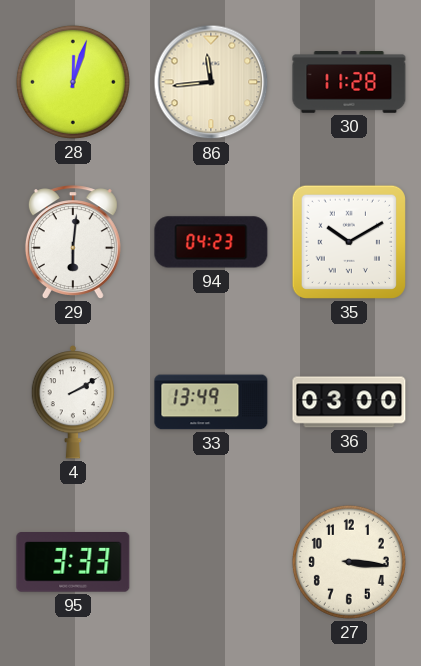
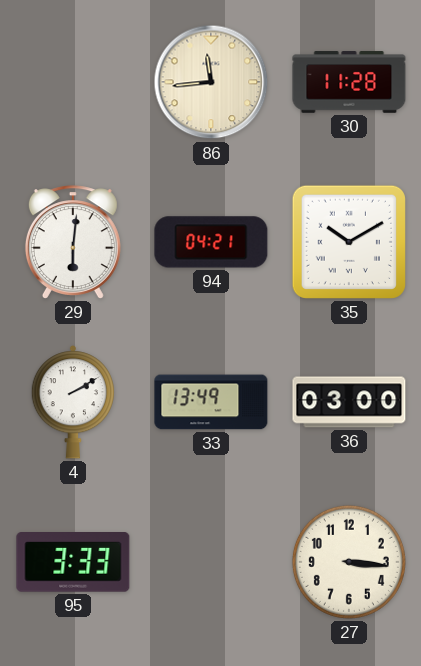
28: 12:03 -> none (73, 82)
94: 04:23 -> 04:21 (211, 242)
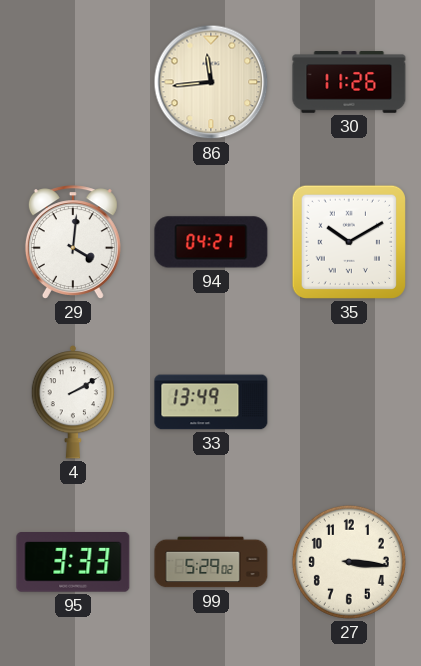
30: 11:28 -> 11:26 (349, 82)
29: 6:01 -> 4:01 (73, 242)
36: 03:00 -> none (349, 402)
99: none -> 5:29 (211, 562)
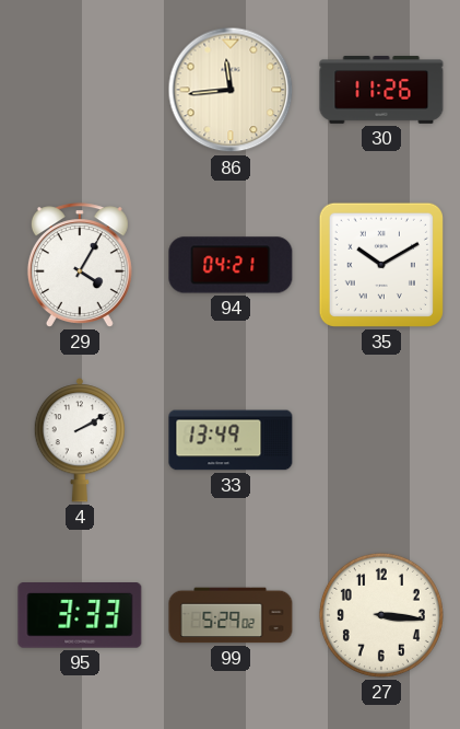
29: 4:01 -> 4:05 (80, 265)
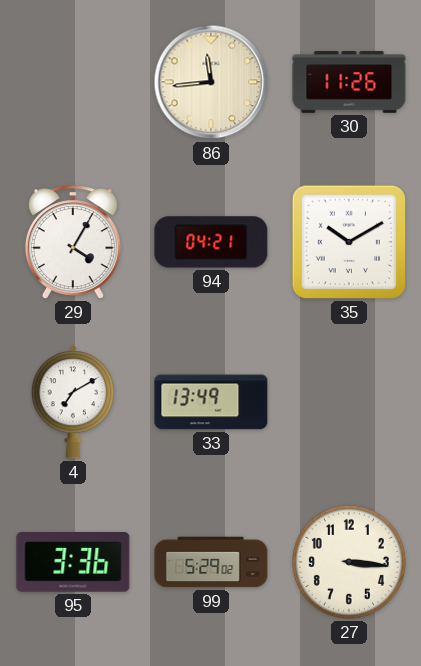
4: 2:10 -> 7:10 (72, 402)
95: 3:33 -> 3:36 (73, 563)
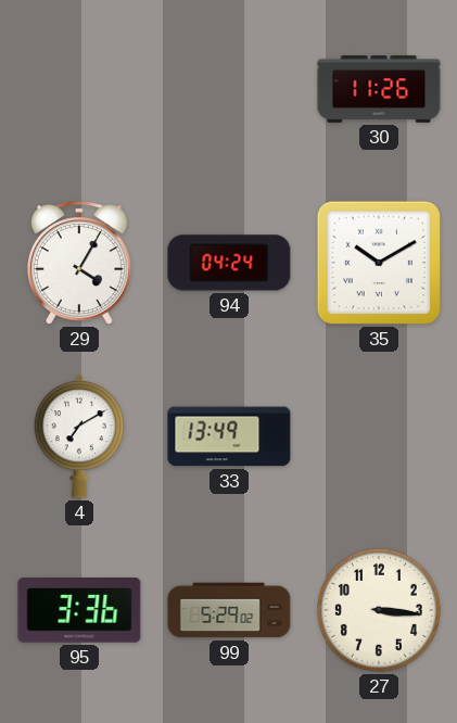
86: 11:44 -> none (211, 82)
94: 04:21 -> 04:24 (229, 263)
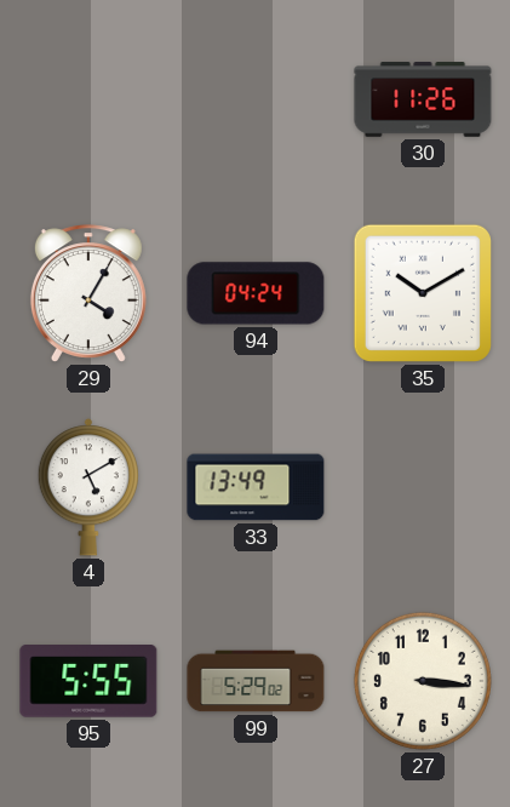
4: 7:10 -> 5:10 (87, 487)
95: 3:36 -> 5:55 (88, 682)
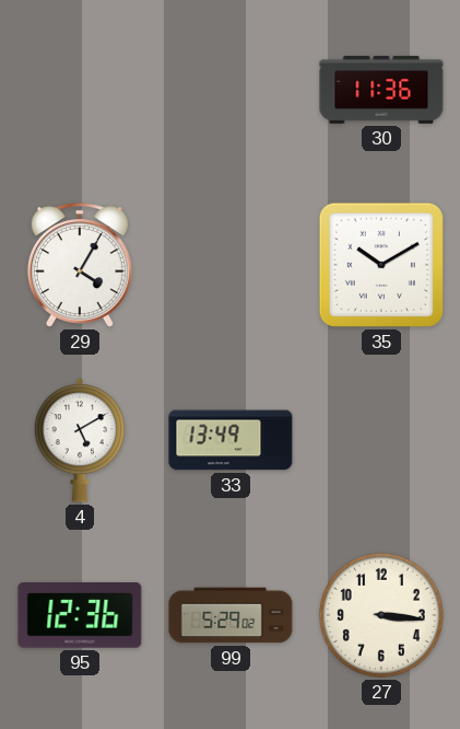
30: 11:26 -> 11:36 (381, 90)
94: 04:24 -> none (256, 293)
95: 5:55 -> 12:36 (80, 616)
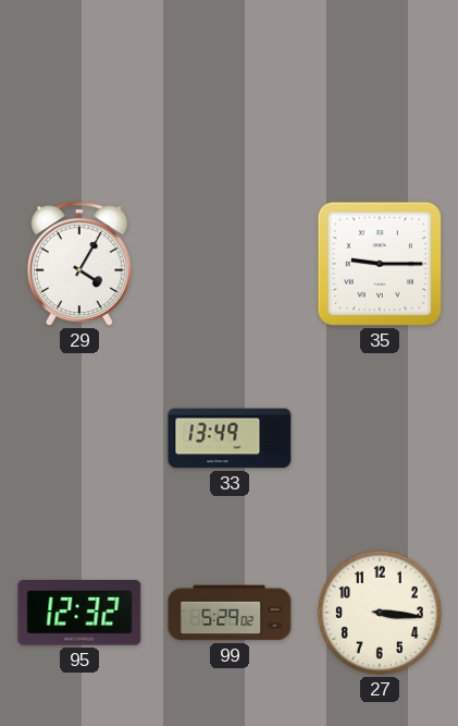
30: 11:36 -> none (381, 90)
35: 10:10 -> 9:15 (380, 264)
4: 5:10 -> none (79, 440)
95: 12:36 -> 12:32 (79, 614)
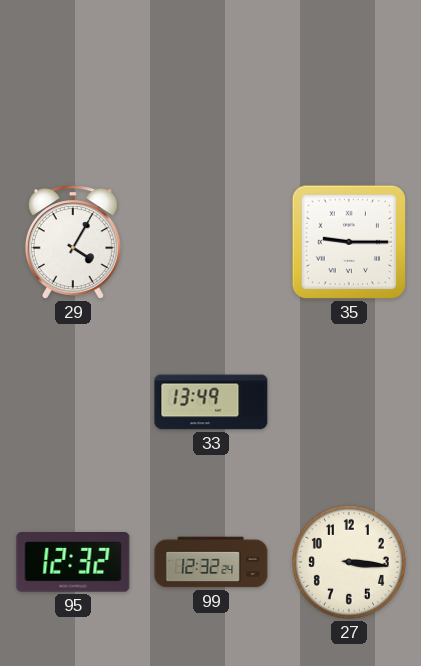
99: 5:29 -> 12:32 (211, 562)
